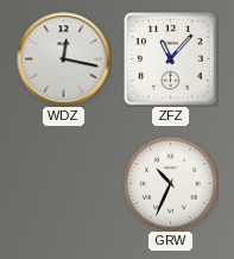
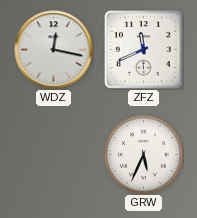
ZFZ: 11:07 -> 11:41 (144, 50)
GRW: 10:34 -> 5:34 (144, 155)
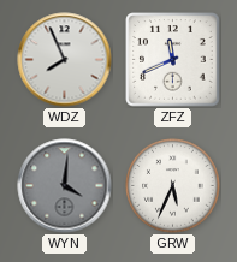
WDZ: 12:17 -> 7:56 (65, 60)
WYN: none -> 4:01 (65, 186)
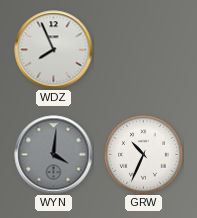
ZFZ: 11:41 -> none (173, 60)
GRW: 5:34 -> 10:34 (144, 155)
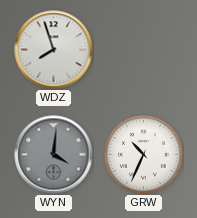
WDZ: 7:56 -> 7:57 (54, 50)
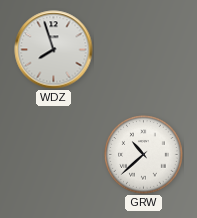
WYN: 4:01 -> none (54, 155)
GRW: 10:34 -> 10:38 (144, 155)
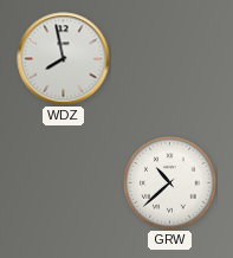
WDZ: 7:57 -> 7:58 (64, 59)
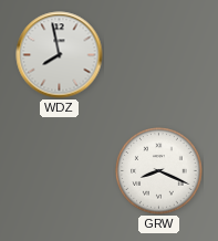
GRW: 10:38 -> 8:19 (159, 171)
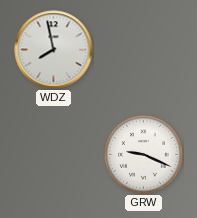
GRW: 8:19 -> 9:19 (144, 155)
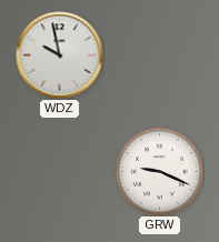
WDZ: 7:58 -> 9:58 (60, 56)
